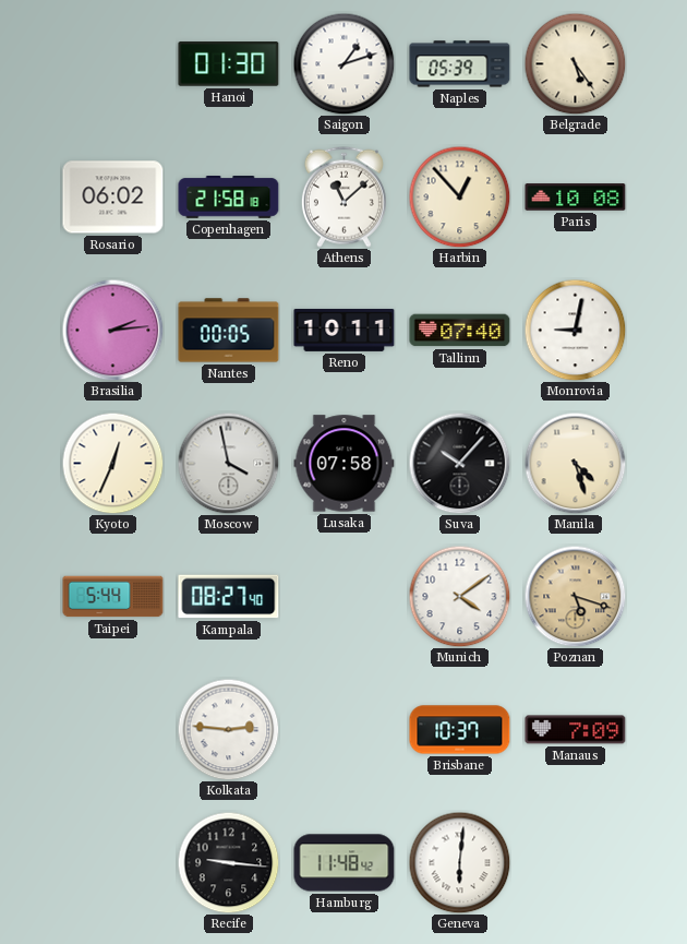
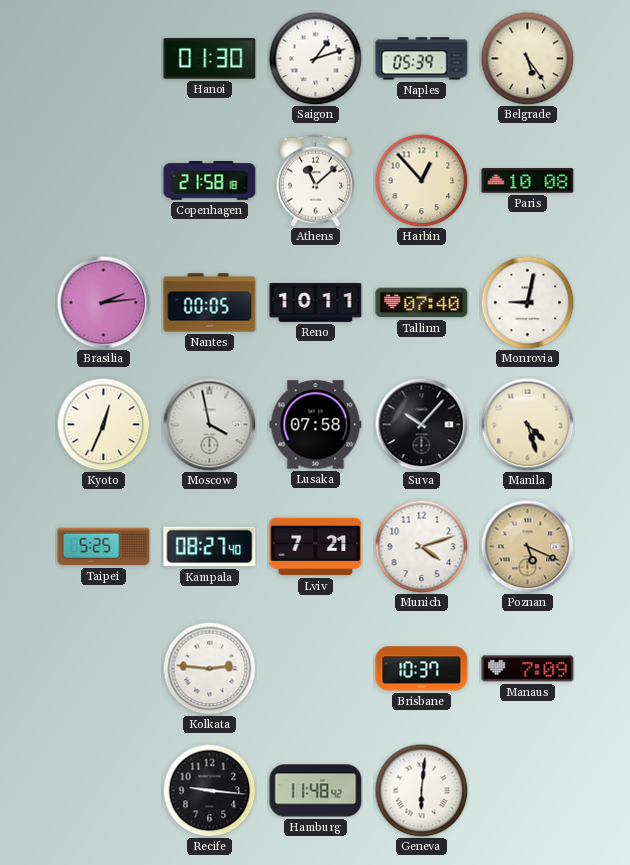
Rosario: 06:02 -> none (113, 198)
Taipei: 5:44 -> 5:25 (104, 547)
Lviv: none -> 7:21 (316, 547)
Munich: 4:09 -> 4:12 (421, 546)
Poznan: 5:18 -> 5:19 (527, 546)
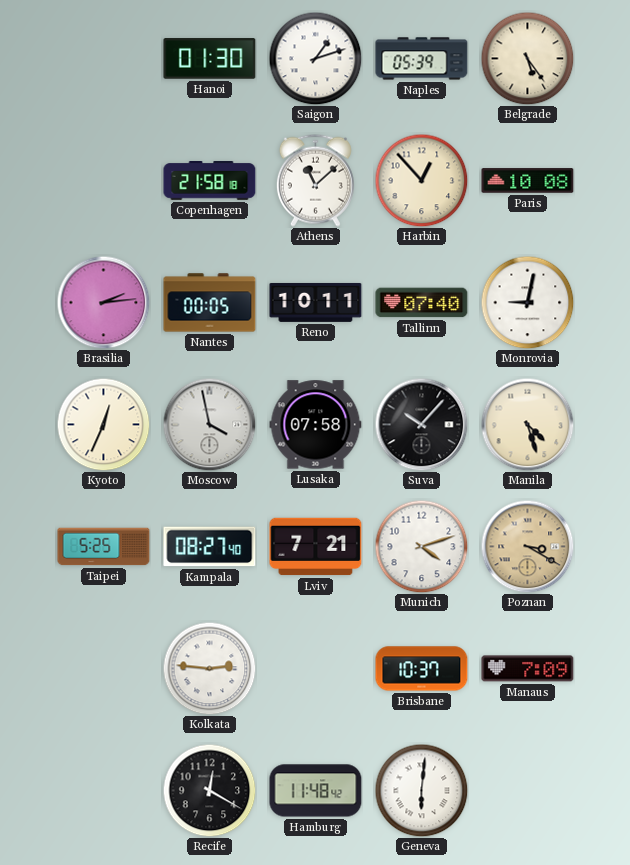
Poznan: 5:19 -> 3:20 (527, 546)
Recife: 9:16 -> 12:20 (209, 790)
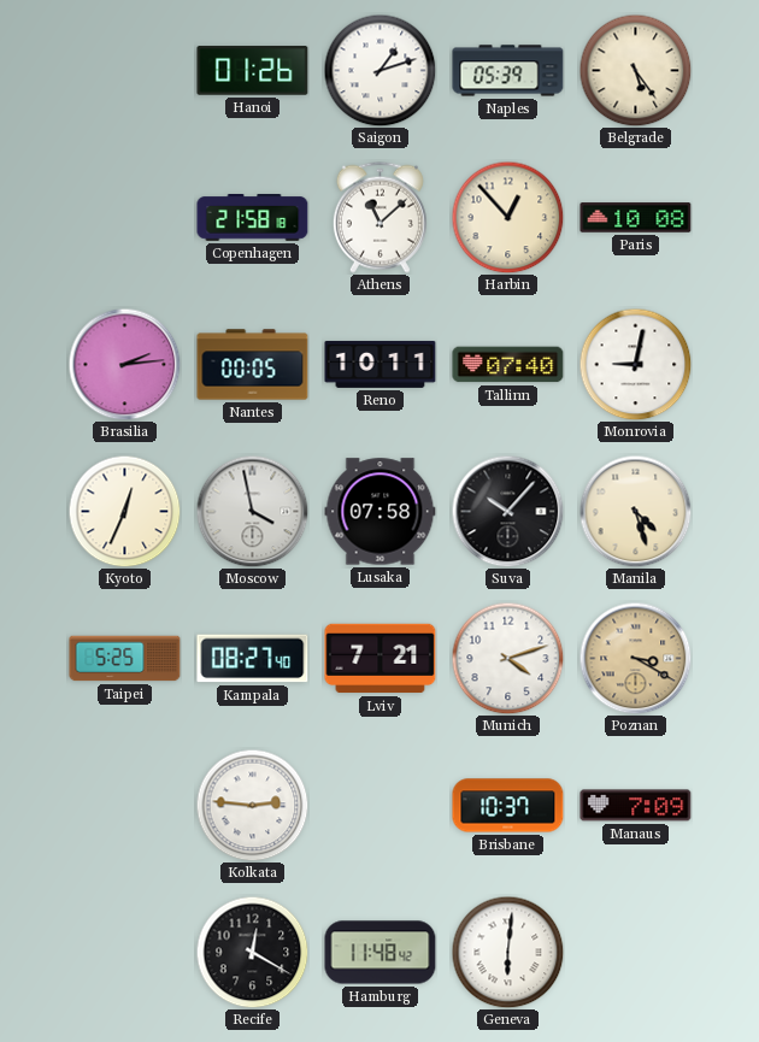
Hanoi: 01:30 -> 01:26 (253, 71)
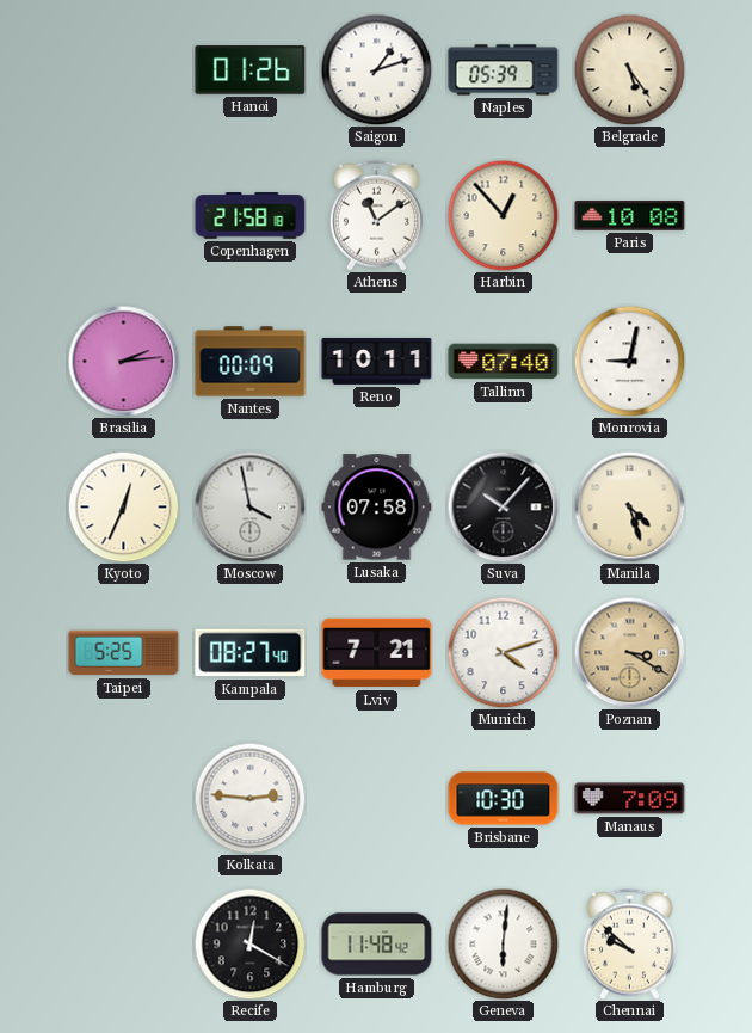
Athens: 11:08 -> 11:09 (376, 215)
Nantes: 00:05 -> 00:09 (251, 362)
Brisbane: 10:37 -> 10:30 (504, 799)
Chennai: none -> 9:52 (629, 943)
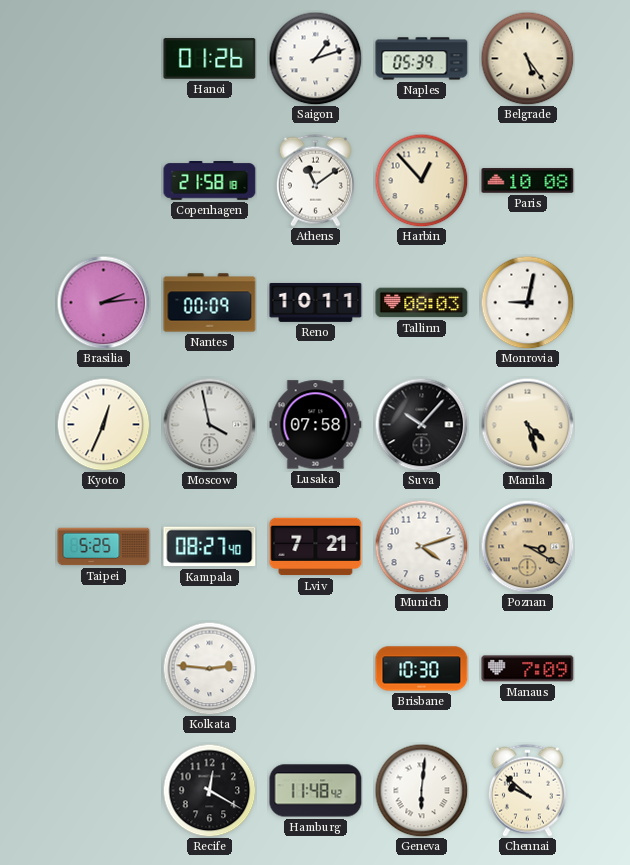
Tallinn: 07:40 -> 08:03 (422, 303)
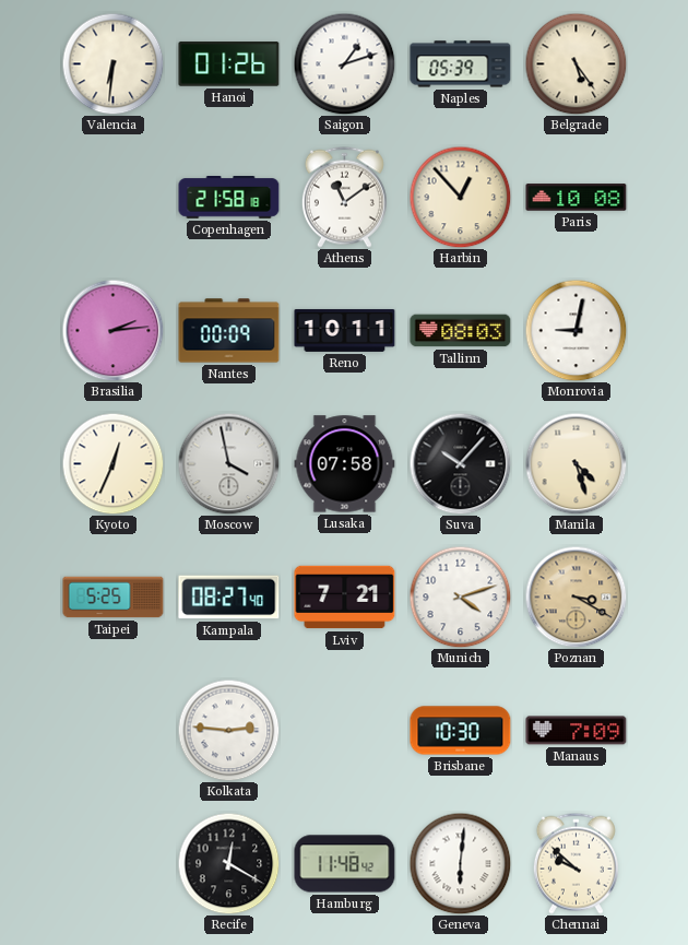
Valencia: none -> 6:31 (112, 63)
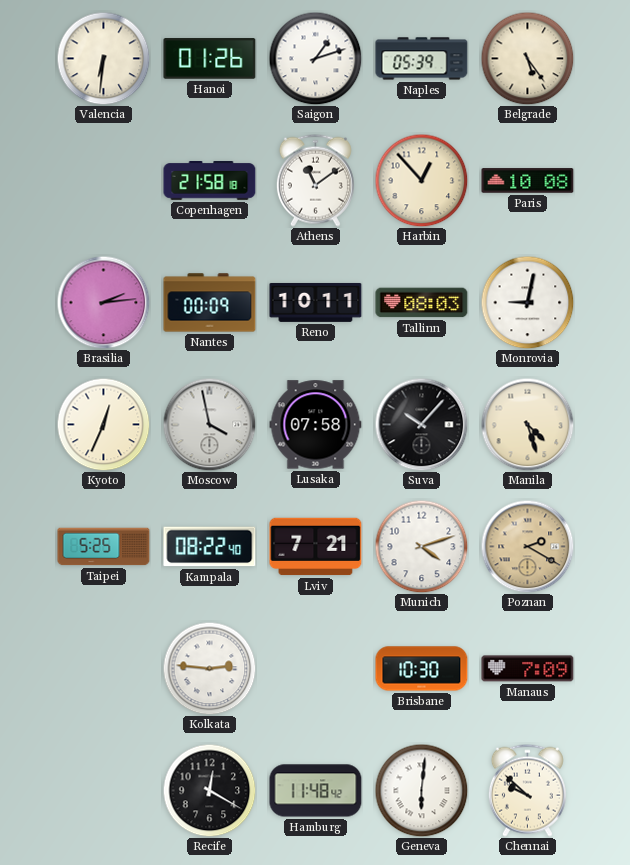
Kampala: 08:27 -> 08:22 (210, 547)
Poznan: 3:20 -> 2:20 (527, 546)
